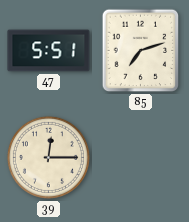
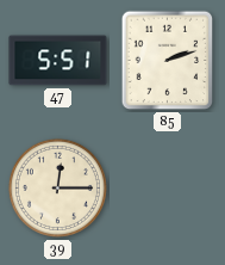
85: 7:12 -> 2:12 (168, 61)
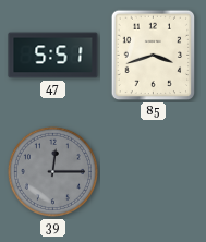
85: 2:12 -> 3:42 (154, 56)
39 dial: cream -> grey (52, 171)
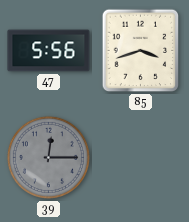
47: 5:51 -> 5:56 (49, 51)
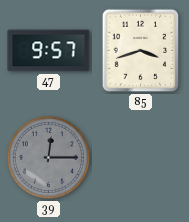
47: 5:56 -> 9:57 (49, 51)
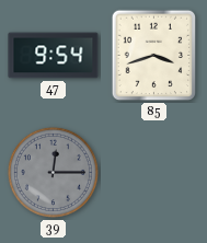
47: 9:57 -> 9:54 (54, 56)
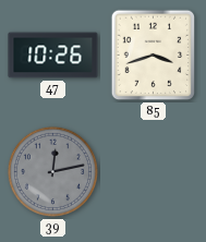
47: 9:54 -> 10:26 (53, 56)
39: 12:15 -> 12:13 (52, 171)
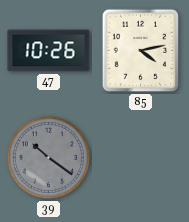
85: 3:42 -> 4:13 (141, 51)
39: 12:13 -> 10:21 (48, 157)
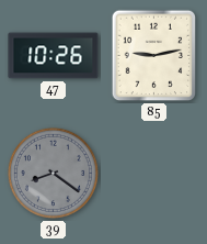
85: 4:13 -> 9:13 (154, 56)
39: 10:21 -> 8:21 (53, 173)
